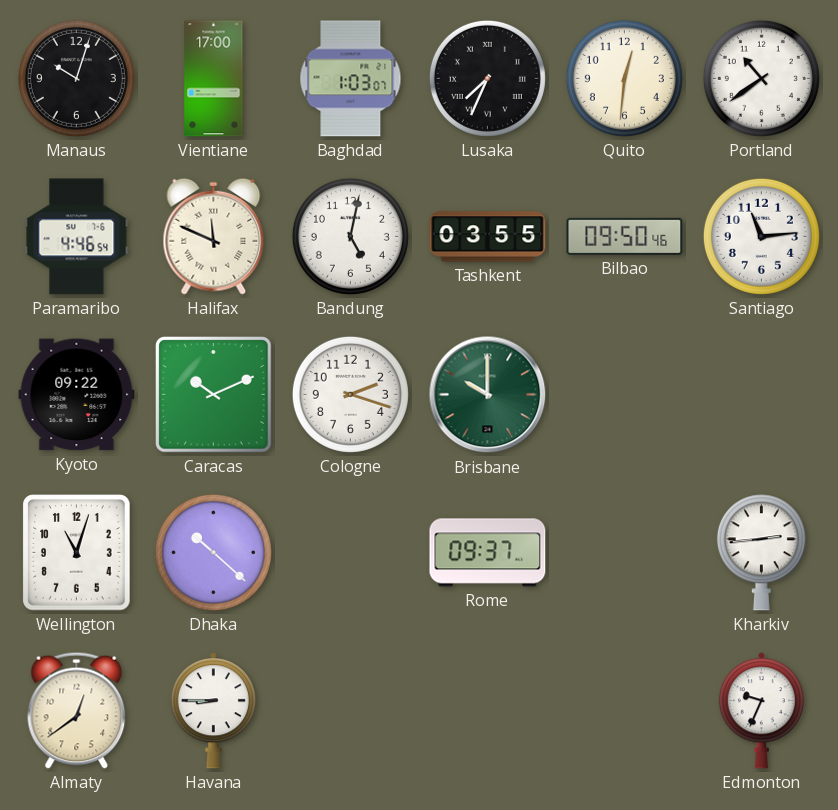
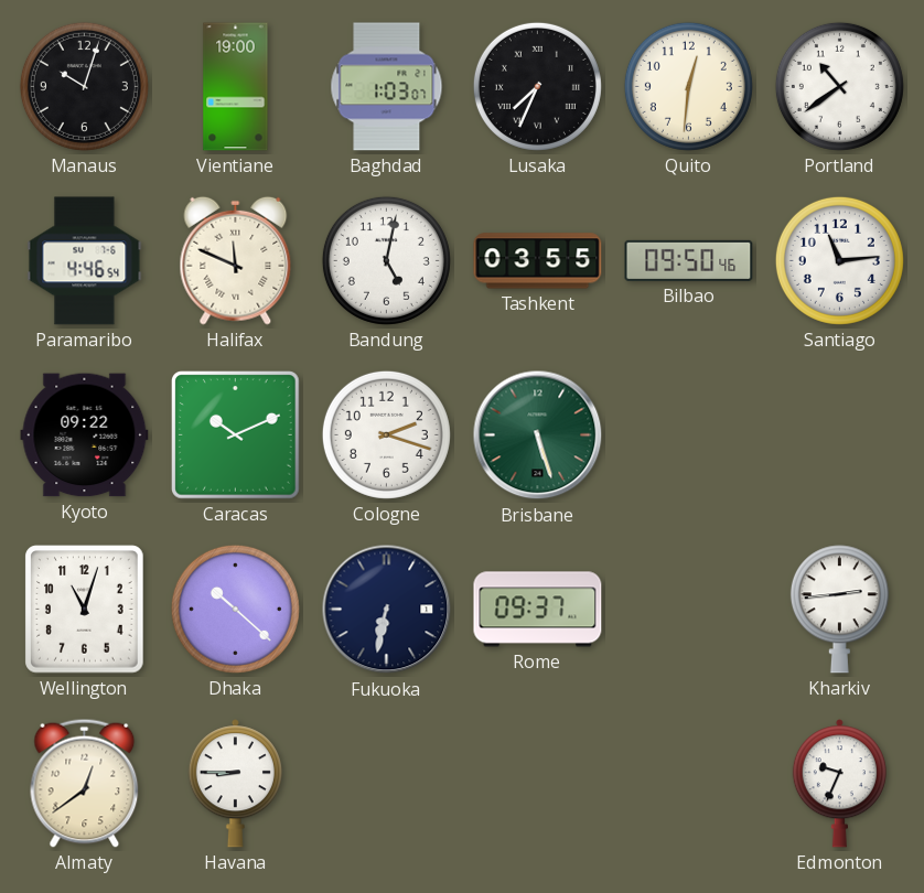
Vientiane: 17:00 -> 19:00 (236, 87)
Brisbane: 10:00 -> 5:27 (538, 435)
Fukuoka: none -> 6:32 (387, 610)
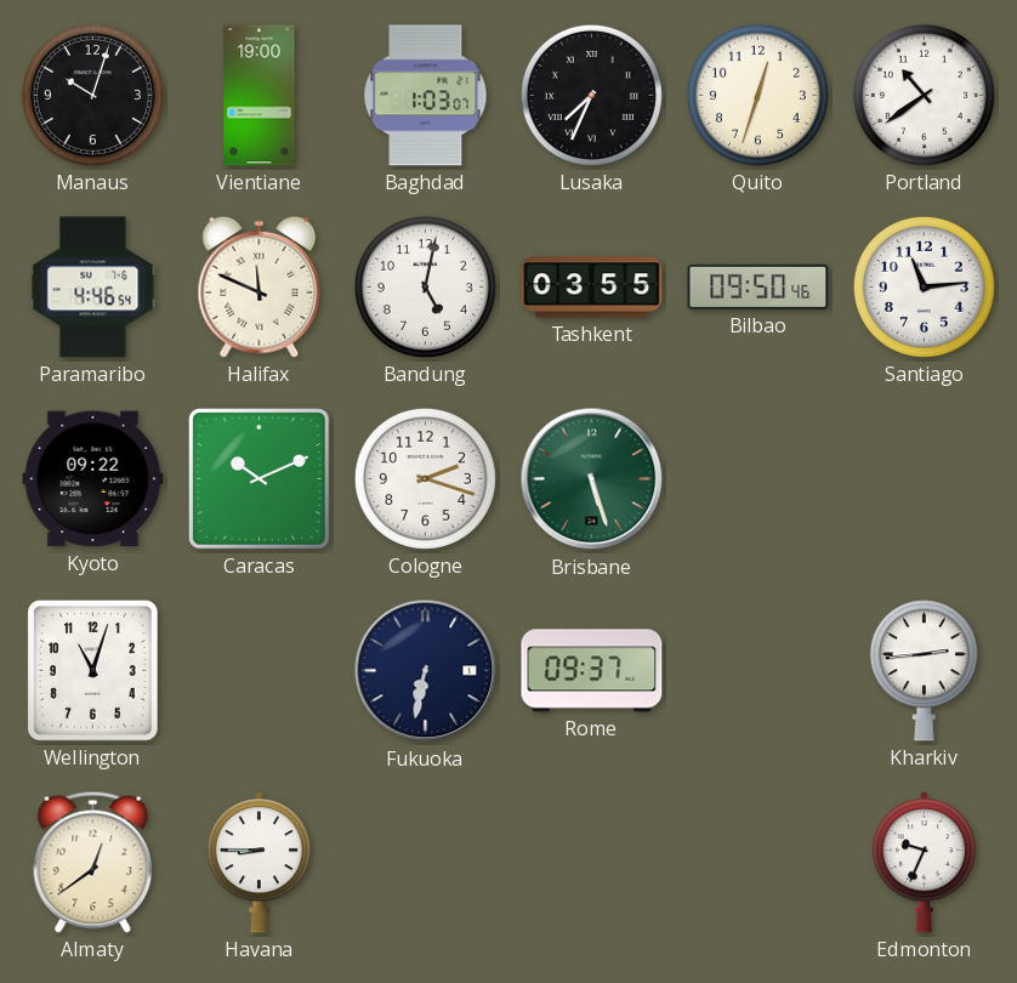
Quito: 12:31 -> 12:33 (757, 95)
Dhaka: 10:22 -> none (235, 609)
